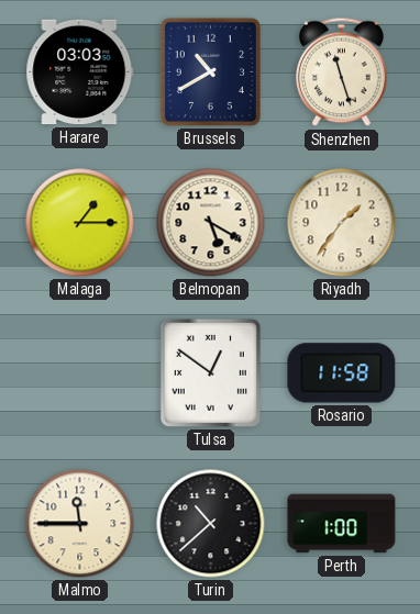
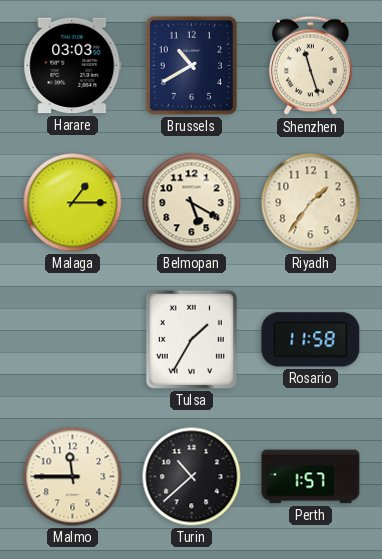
Tulsa: 12:51 -> 1:35 (191, 339)
Perth: 1:00 -> 1:57 (311, 477)
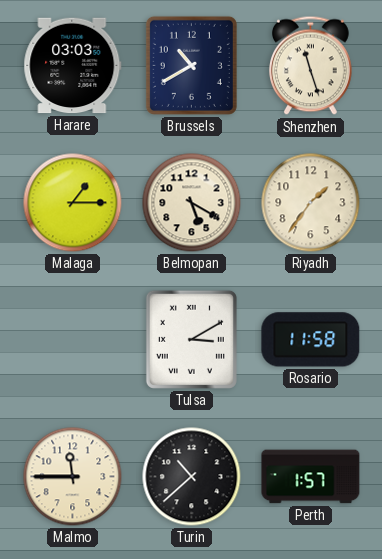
Tulsa: 1:35 -> 3:10 (191, 339)
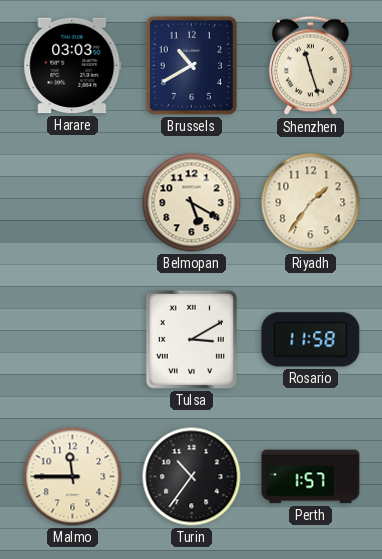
Malaga: 1:15 -> none (73, 203)
Turin: 10:38 -> 10:36 (192, 477)
